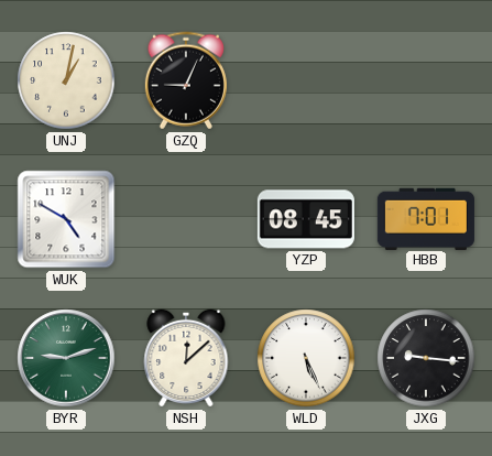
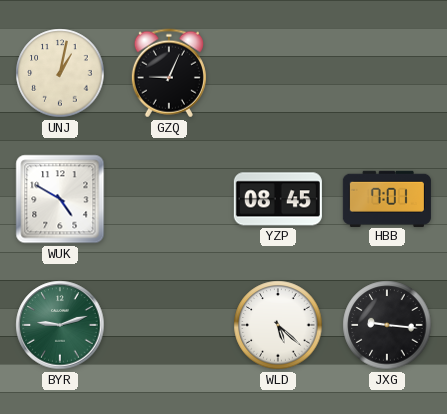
NSH: 12:08 -> none (186, 358)
WLD: 5:26 -> 5:22 (278, 325)
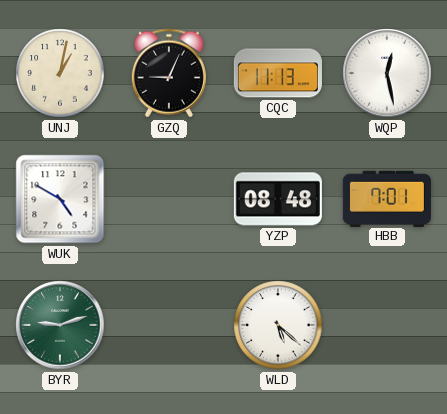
CQC: none -> 11:13 (278, 73)
WQP: none -> 12:28 (387, 73)
YZP: 08:45 -> 08:48 (278, 199)
JXG: 9:16 -> none (387, 325)
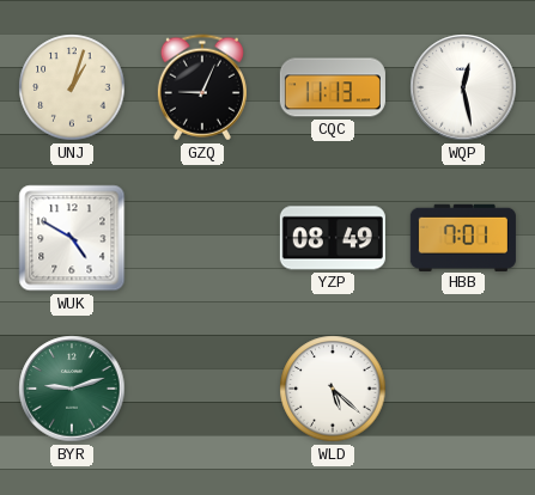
UNJ: 1:02 -> 1:03 (72, 87)
YZP: 08:48 -> 08:49 (333, 238)
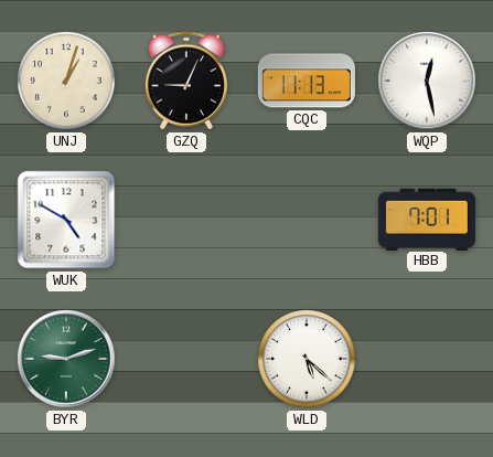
YZP: 08:49 -> none (333, 238)
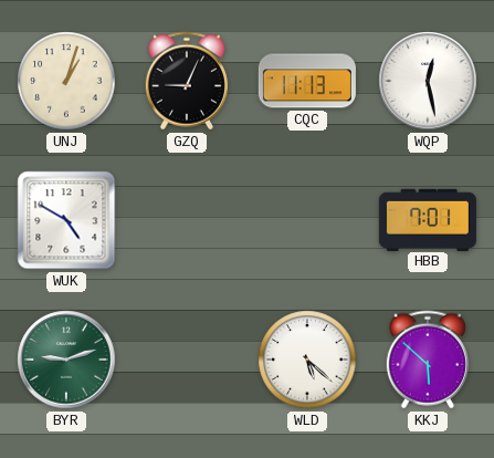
KKJ: none -> 5:52 (428, 360)
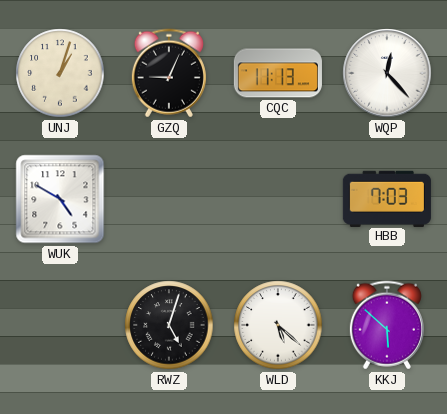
WQP: 12:28 -> 12:23 (387, 73)
HBB: 7:01 -> 7:03 (387, 198)
BYR: 9:12 -> none (66, 360)
RWZ: none -> 5:03 (169, 325)
